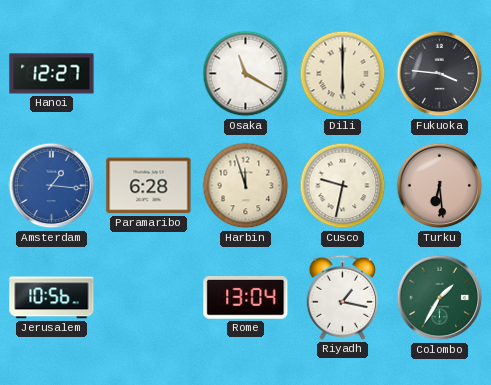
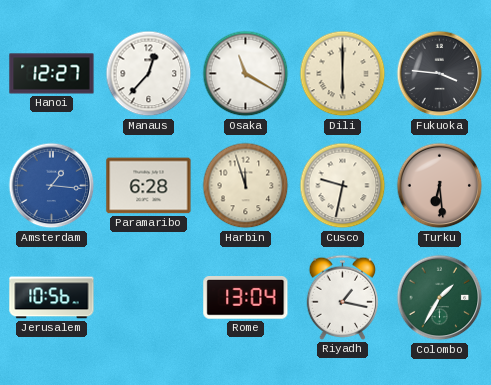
Manaus: none -> 12:37 (149, 74)
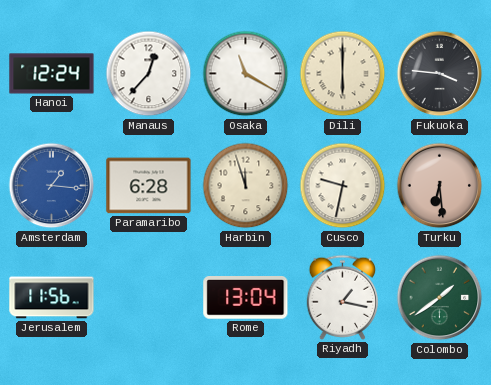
Hanoi: 12:27 -> 12:24 (52, 74)
Jerusalem: 10:56 -> 11:56 (52, 298)
Colombo: 1:35 -> 1:39 (440, 298)
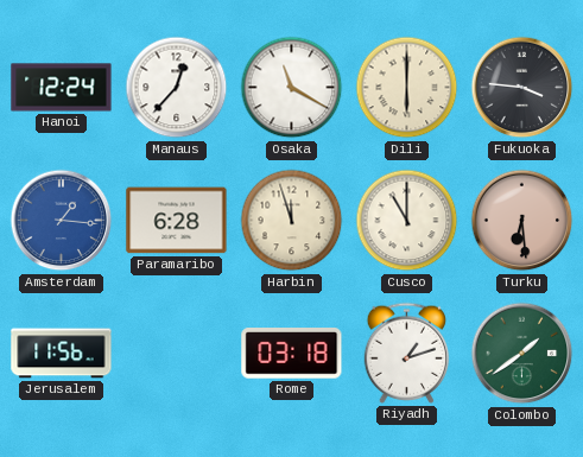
Cusco: 9:32 -> 11:00 (407, 221)
Rome: 13:04 -> 03:18 (292, 354)
Riyadh: 1:17 -> 1:12 (407, 353)
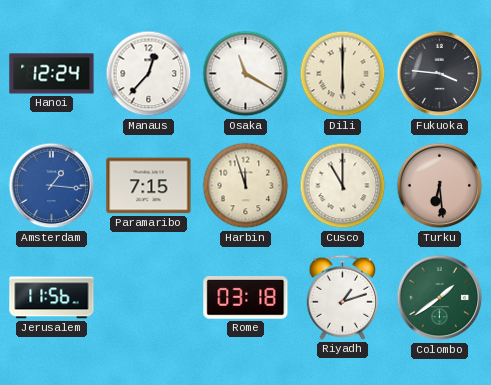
Paramaribo: 6:28 -> 7:15 (149, 186)
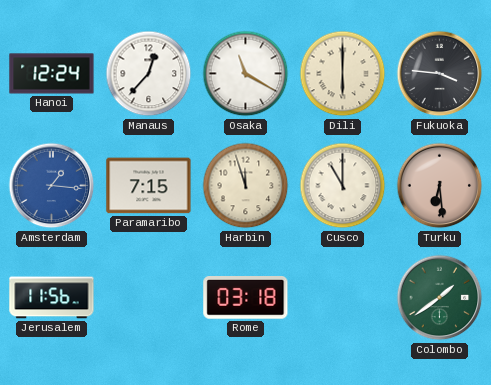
Riyadh: 1:12 -> none (343, 297)
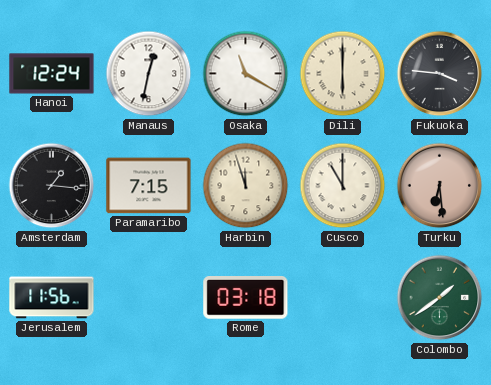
Manaus: 12:37 -> 12:32 (149, 74)
Amsterdam dial: blue -> black (52, 186)
